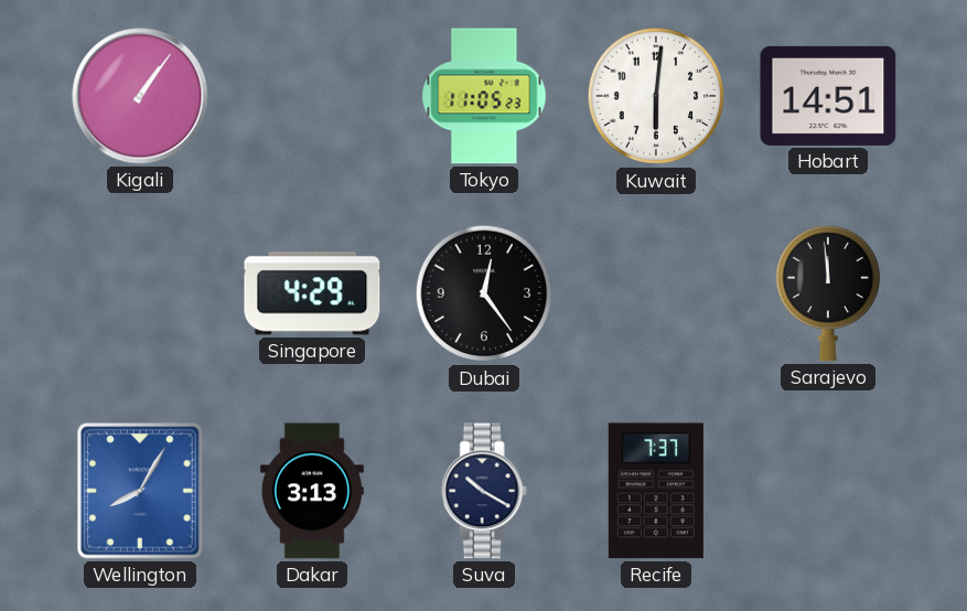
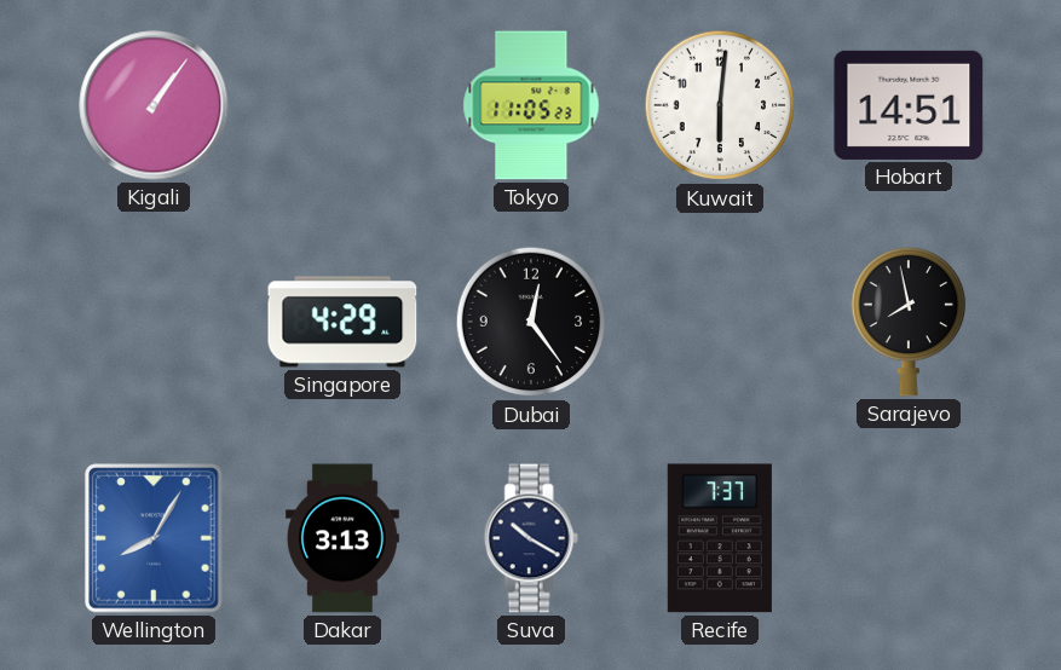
Sarajevo: 11:59 -> 7:58 (907, 322)
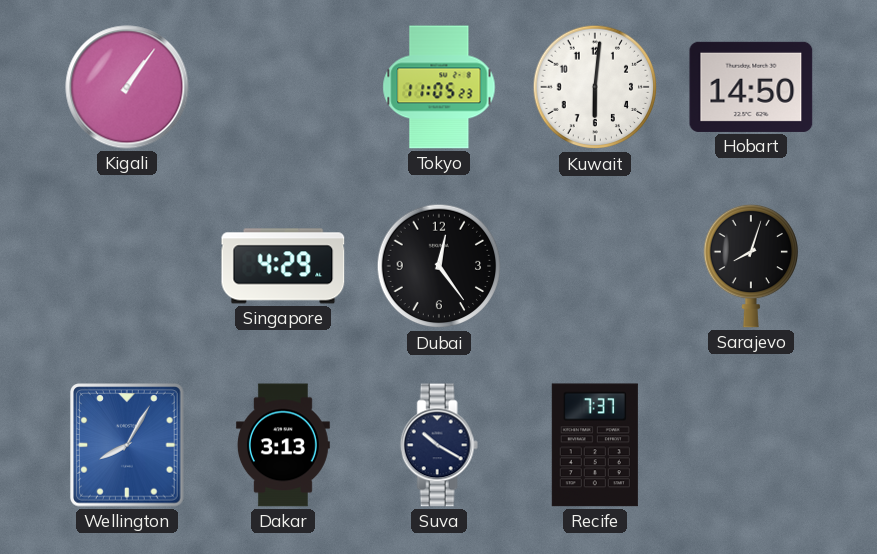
Hobart: 14:51 -> 14:50 (751, 87)
Sarajevo: 7:58 -> 8:03 (750, 266)
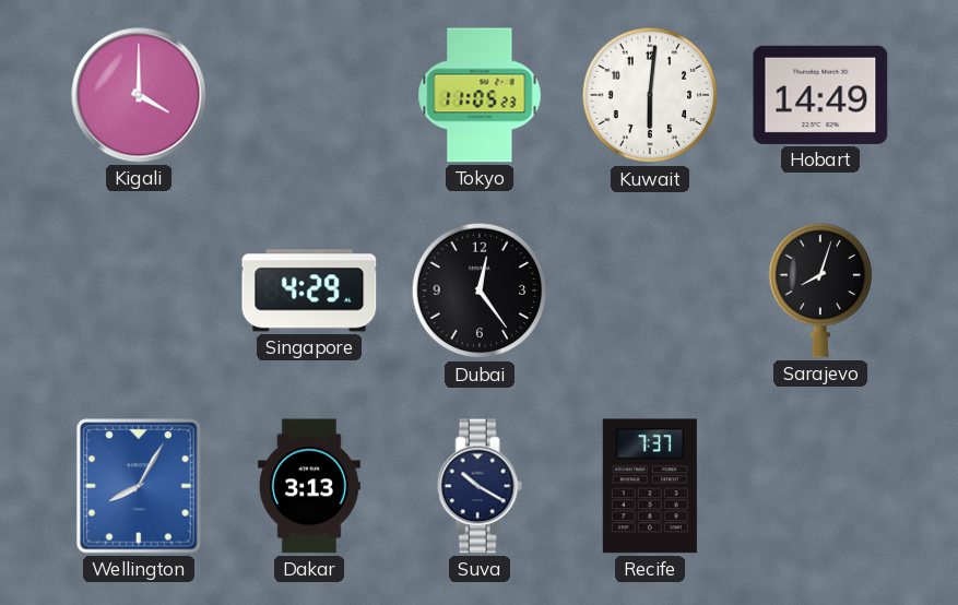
Kigali: 1:06 -> 4:00 (139, 95)
Hobart: 14:50 -> 14:49 (820, 95)
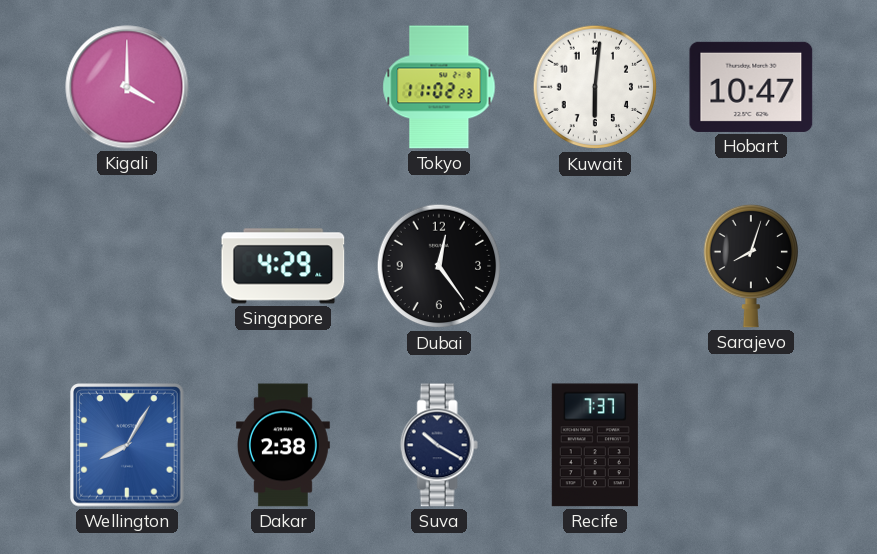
Tokyo: 11:05 -> 11:02 (439, 87)
Hobart: 14:49 -> 10:47 (751, 87)
Dakar: 3:13 -> 2:38 (283, 445)
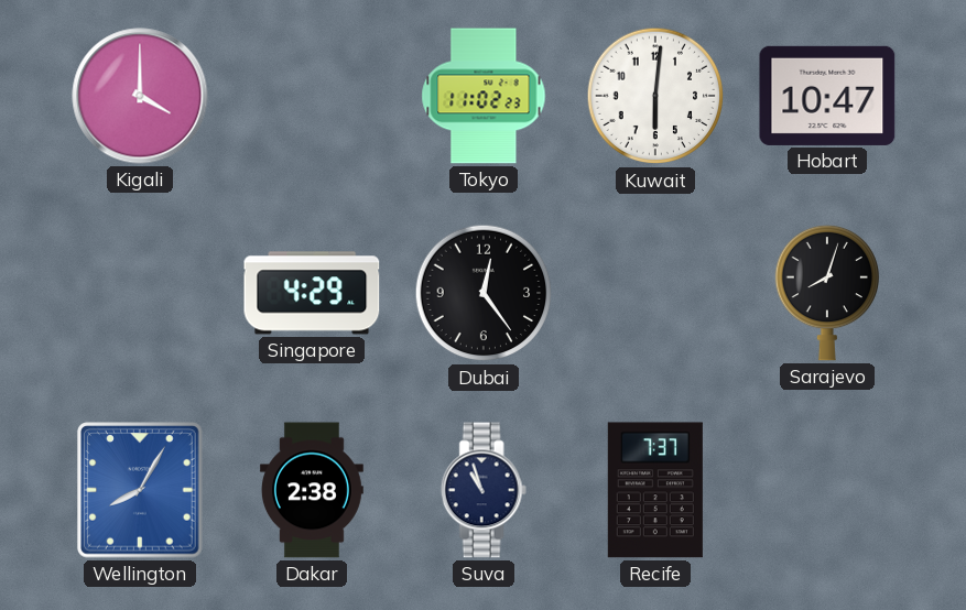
Suva: 10:20 -> 10:57 (484, 490)
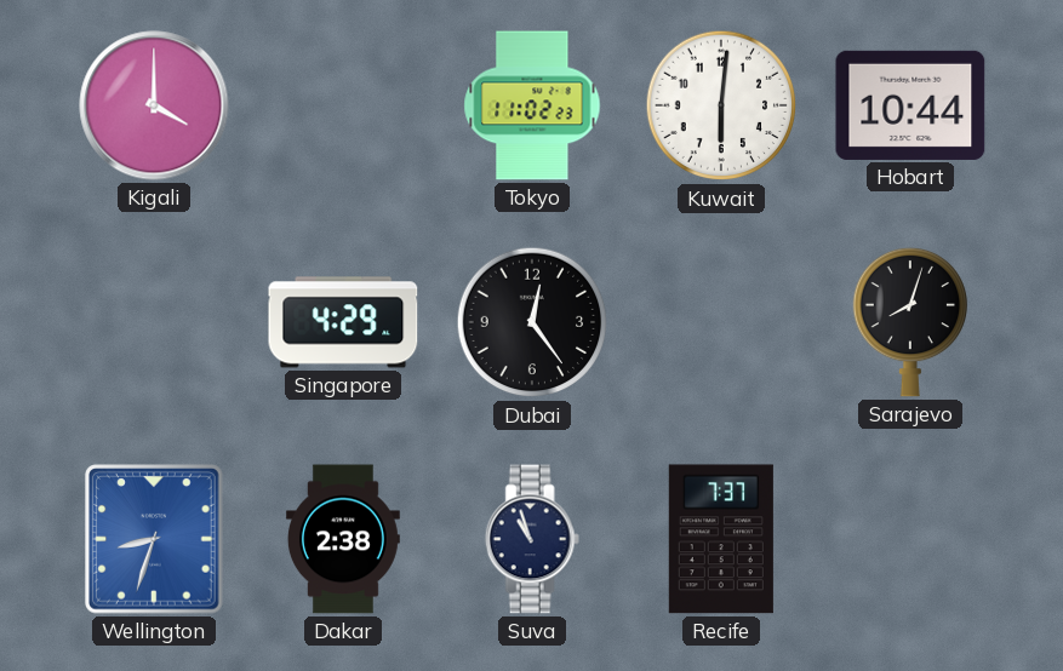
Hobart: 10:47 -> 10:44 (910, 105)
Wellington: 8:05 -> 8:33 (154, 539)
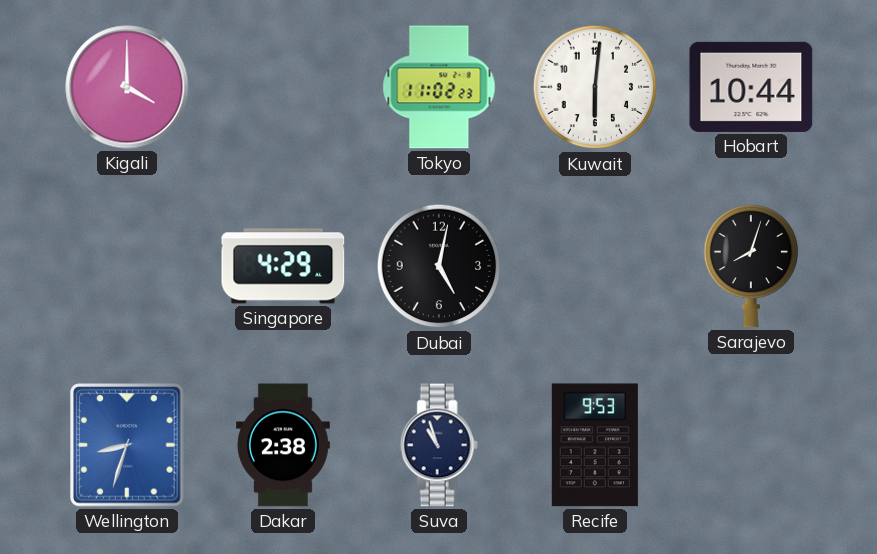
Dubai: 12:24 -> 5:02 (439, 266)
Recife: 7:37 -> 9:53 (595, 445)
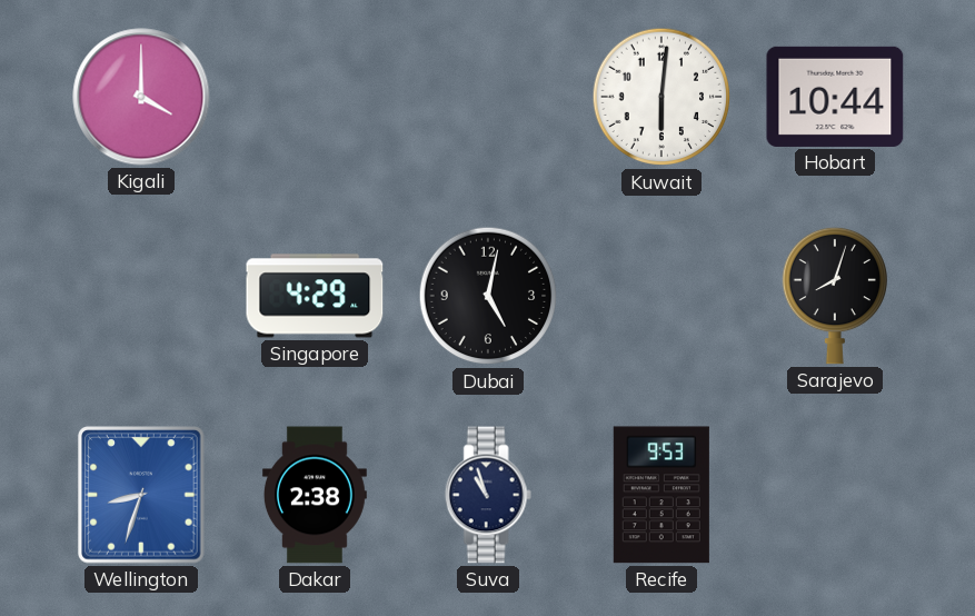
Tokyo: 11:02 -> none (439, 87)
